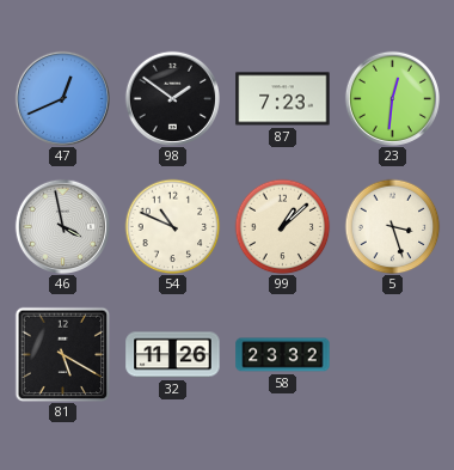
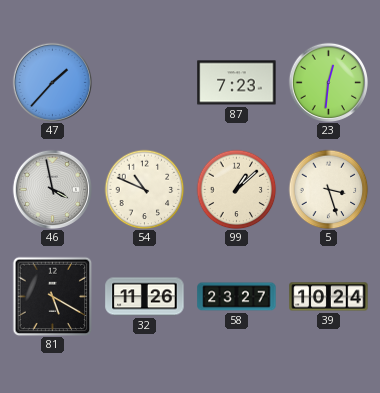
47: 12:41 -> 1:37 (52, 82)
98: 1:51 -> none (172, 98)
58: 23:32 -> 23:27 (237, 297)
39: none -> 10:24 (329, 297)
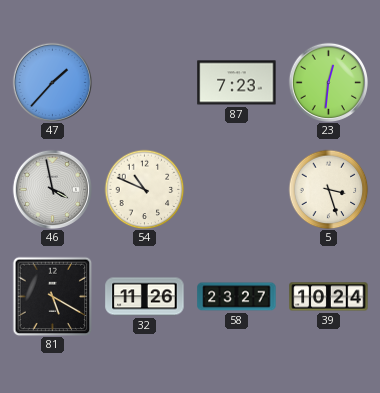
99: 1:08 -> none (236, 189)
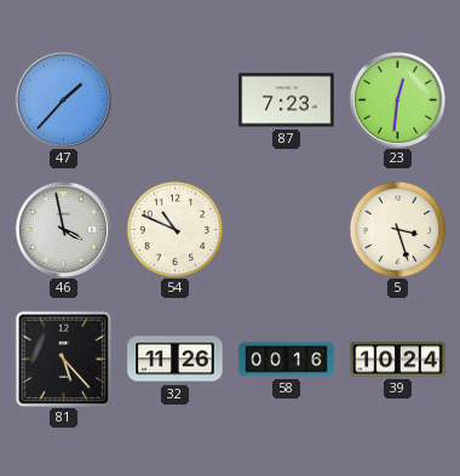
81: 5:20 -> 5:23 (63, 359)
58: 23:27 -> 00:16 (287, 360)
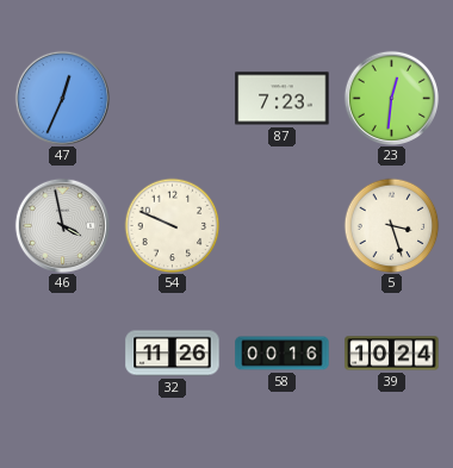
47: 1:37 -> 12:34 (62, 98)
54: 10:49 -> 9:49 (172, 225)
81: 5:23 -> none (63, 359)
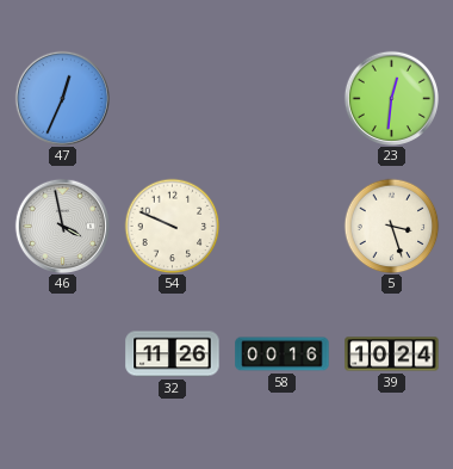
87: 7:23 -> none (283, 99)
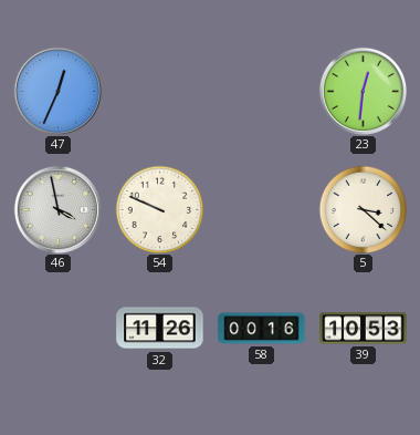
5: 3:27 -> 3:22 (363, 209)
39: 10:24 -> 10:53 (364, 329)
